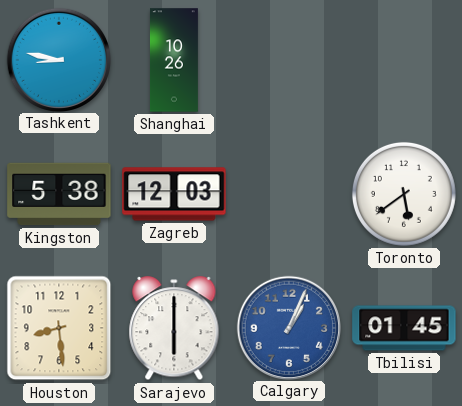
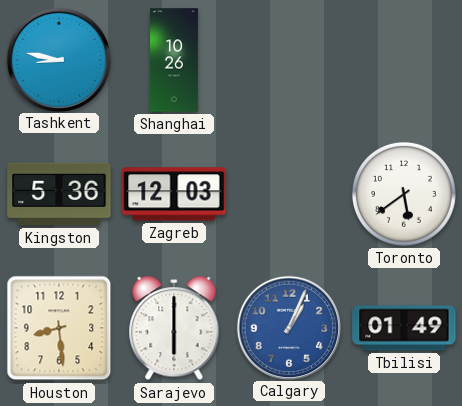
Kingston: 5:38 -> 5:36 (59, 194)
Tbilisi: 01:45 -> 01:49 (404, 328)
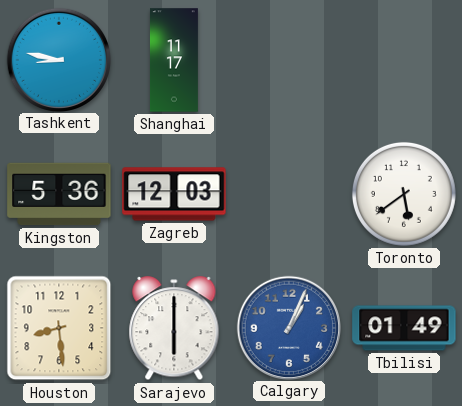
Shanghai: 10:26 -> 11:17 (174, 60)
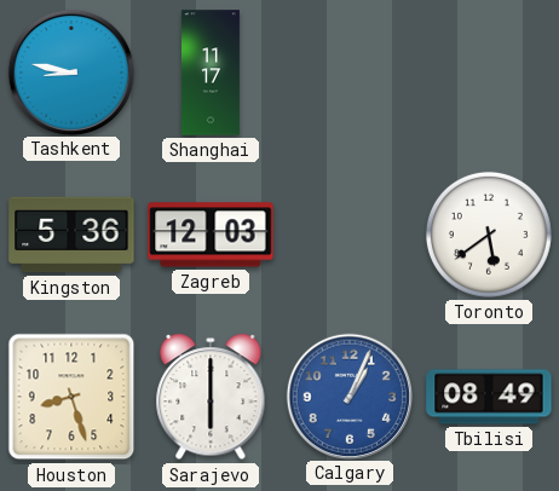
Houston: 8:29 -> 8:27 (71, 397)
Tbilisi: 01:49 -> 08:49 (489, 397)
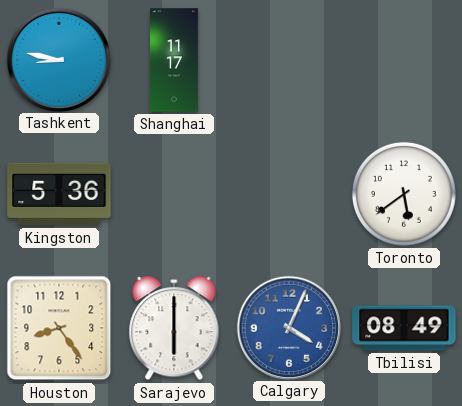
Zagreb: 12:03 -> none (211, 235)
Houston: 8:27 -> 8:24 (59, 328)
Calgary: 1:04 -> 4:04 (288, 327)
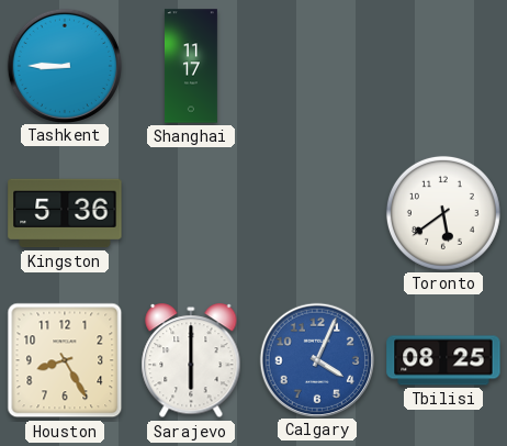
Tashkent: 8:47 -> 8:45 (64, 65)
Houston: 8:24 -> 8:25 (65, 360)
Tbilisi: 08:49 -> 08:25 (443, 360)
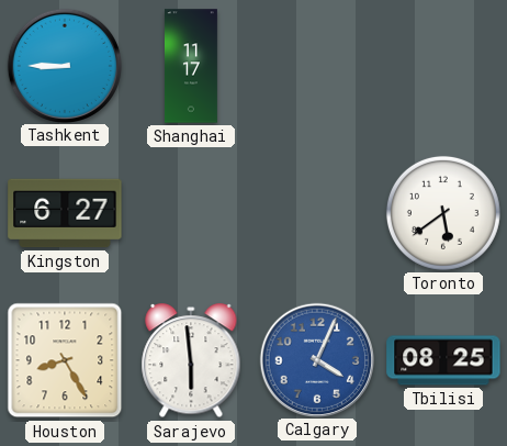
Kingston: 5:36 -> 6:27 (65, 213)
Sarajevo: 6:00 -> 5:59 (191, 361)
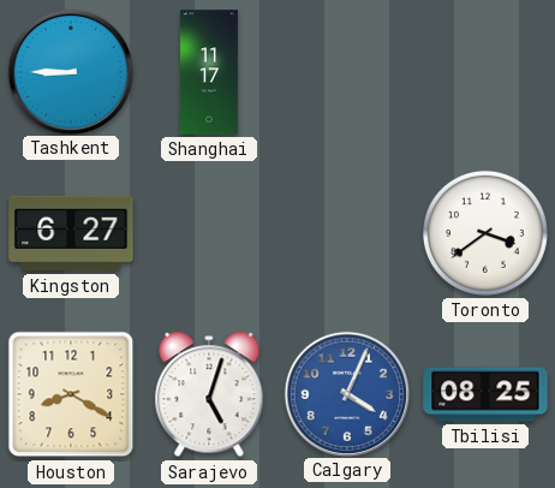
Toronto: 5:39 -> 3:39 (485, 233)
Houston: 8:25 -> 8:20 (71, 394)
Sarajevo: 5:59 -> 5:03 (209, 395)
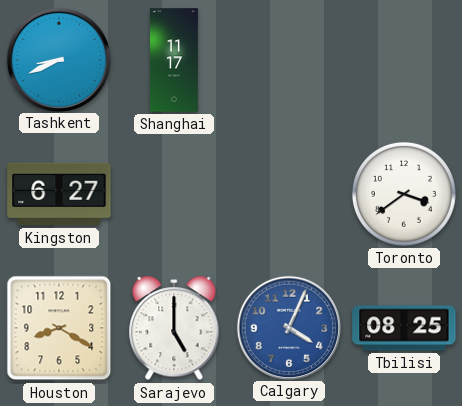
Tashkent: 8:45 -> 8:41 (58, 59)
Sarajevo: 5:03 -> 5:00 (174, 329)
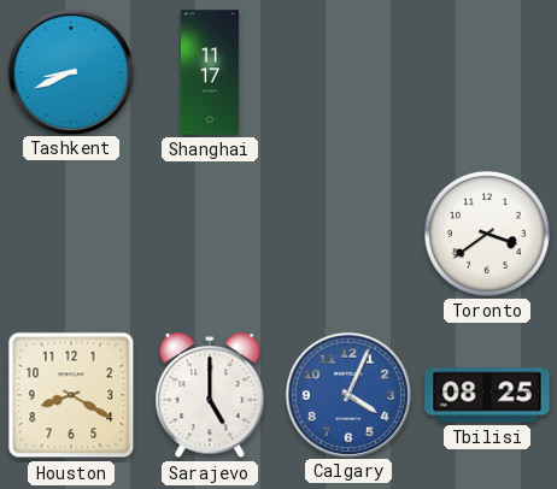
Kingston: 6:27 -> none (59, 194)
